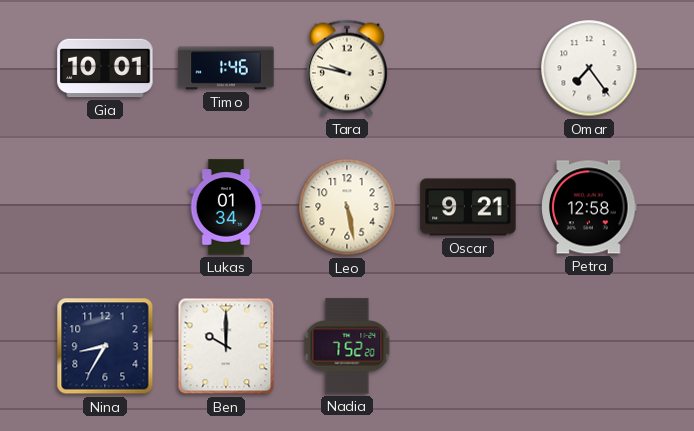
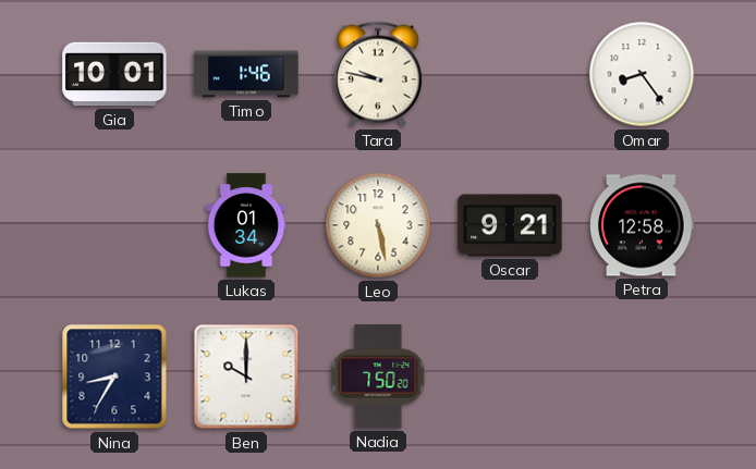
Omar: 7:24 -> 8:24 (642, 74)
Nadia: 7:52 -> 7:50 (378, 377)
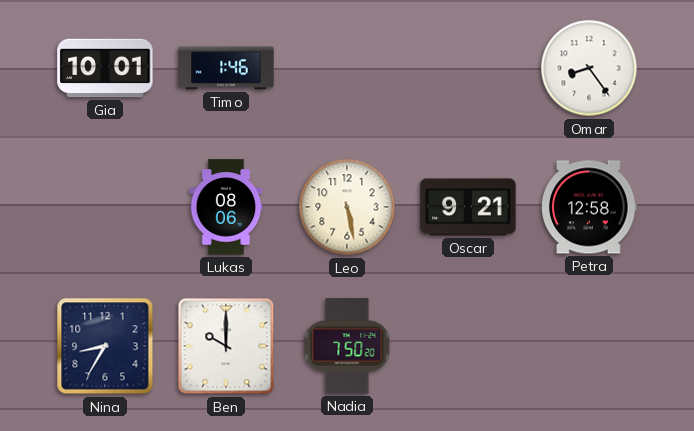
Tara: 9:47 -> none (379, 74)
Lukas: 01:34 -> 08:06 (226, 207)
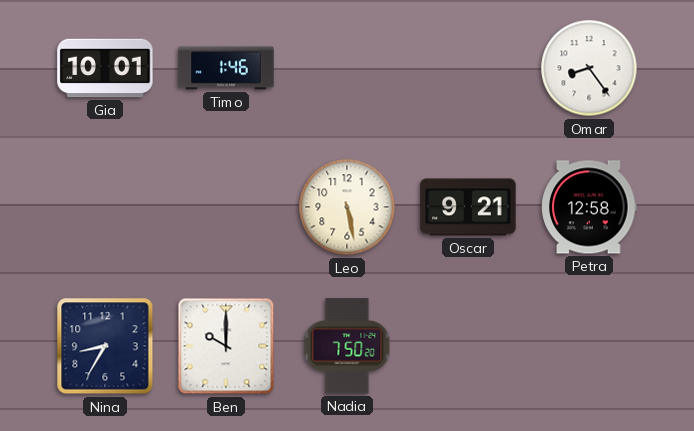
Lukas: 08:06 -> none (226, 207)
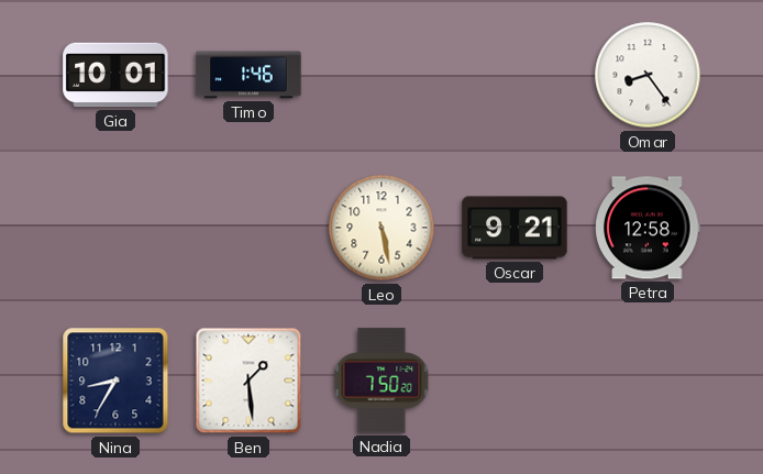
Ben: 10:00 -> 1:29 (248, 381)
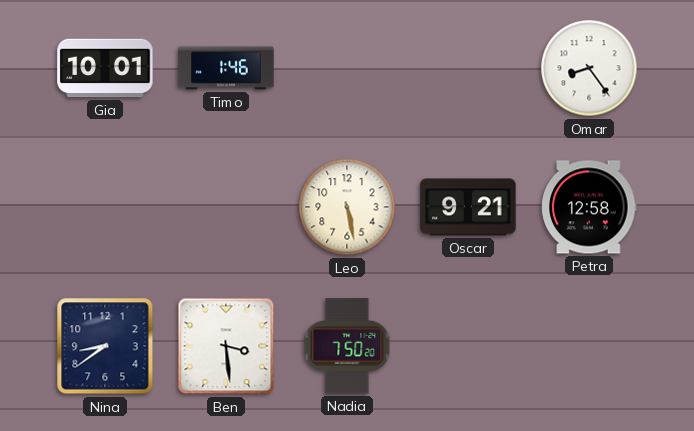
Nina: 8:35 -> 8:39 (105, 346)
Ben: 1:29 -> 3:29 (226, 346)
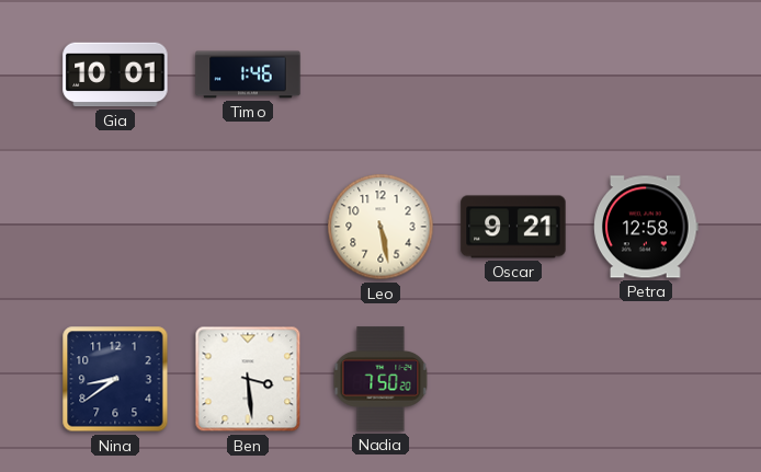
Omar: 8:24 -> none (589, 68)
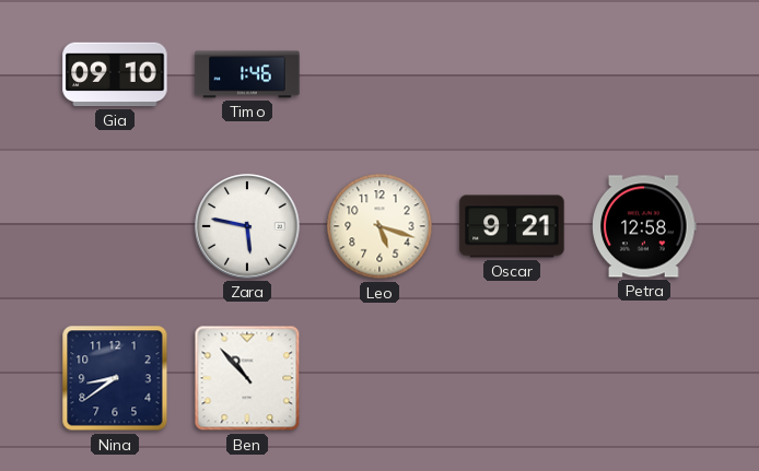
Gia: 10:01 -> 09:10 (115, 74)
Zara: none -> 5:47 (247, 226)
Leo: 5:28 -> 5:18 (379, 226)
Ben: 3:29 -> 10:53 (247, 378)
Nadia: 7:50 -> none (380, 379)
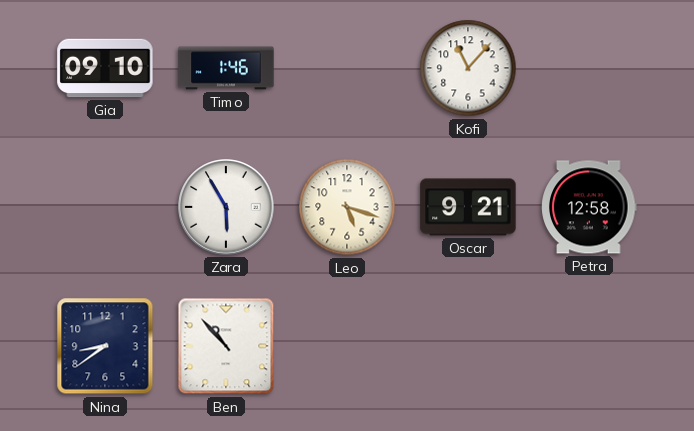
Kofi: none -> 11:07 (468, 68)
Zara: 5:47 -> 5:55 (226, 207)
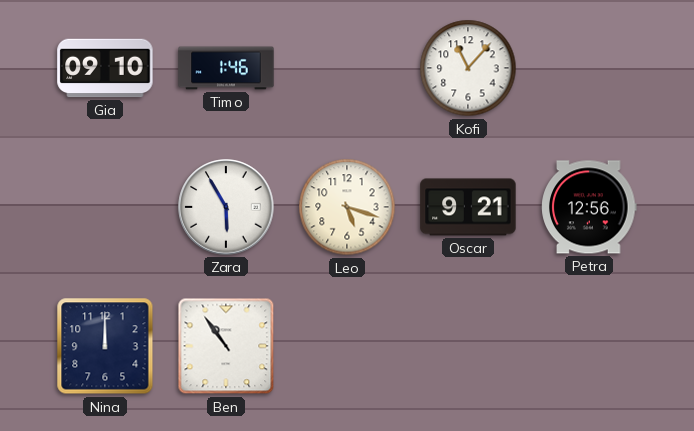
Petra: 12:58 -> 12:56 (589, 207)
Nina: 8:39 -> 12:00 (105, 346)
Ben: 10:53 -> 10:54 (226, 346)
